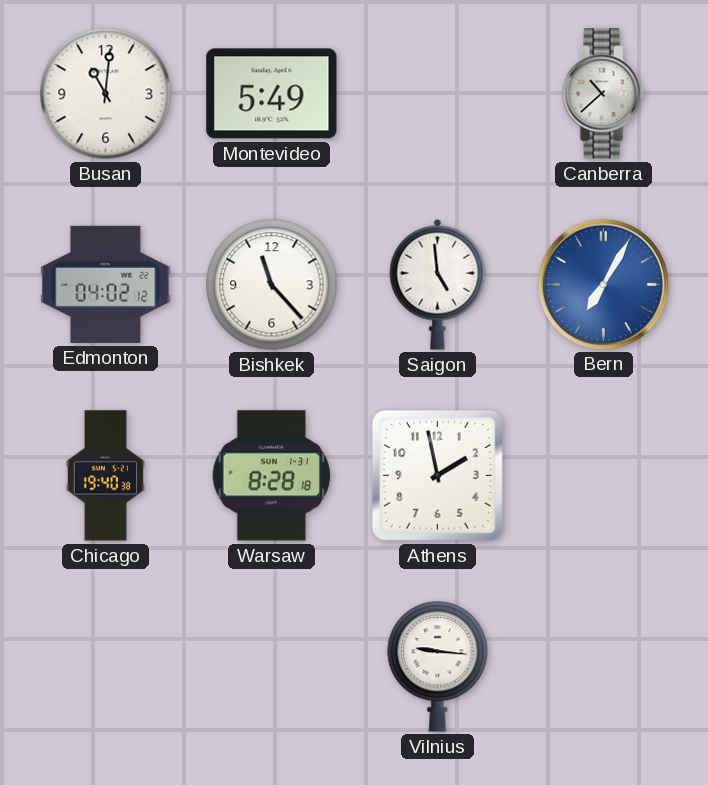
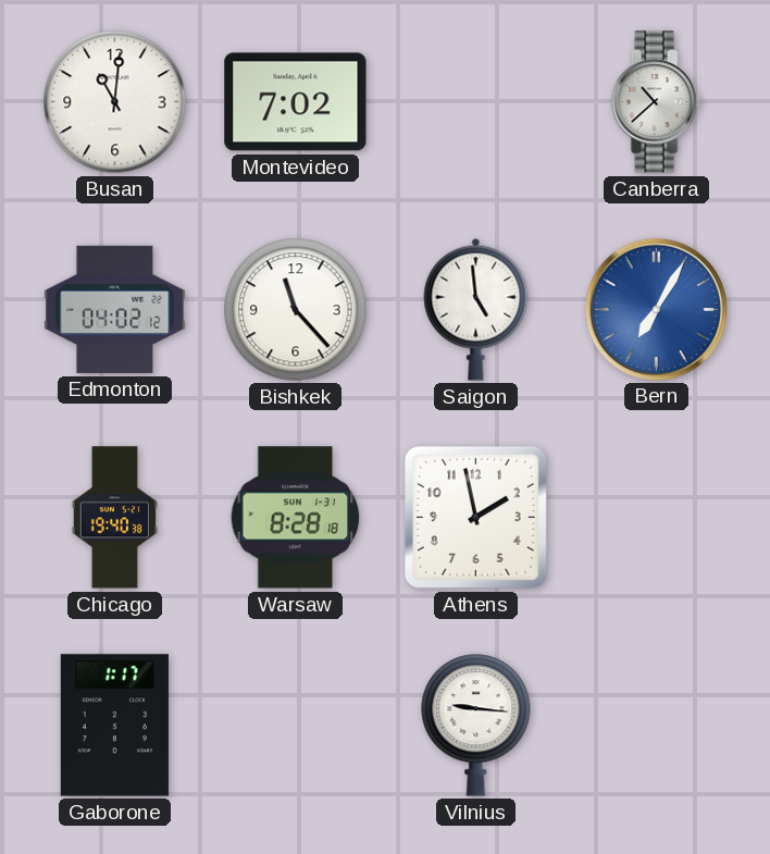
Montevideo: 5:49 -> 7:02 (296, 102)
Gaborone: none -> 1:17 (114, 726)
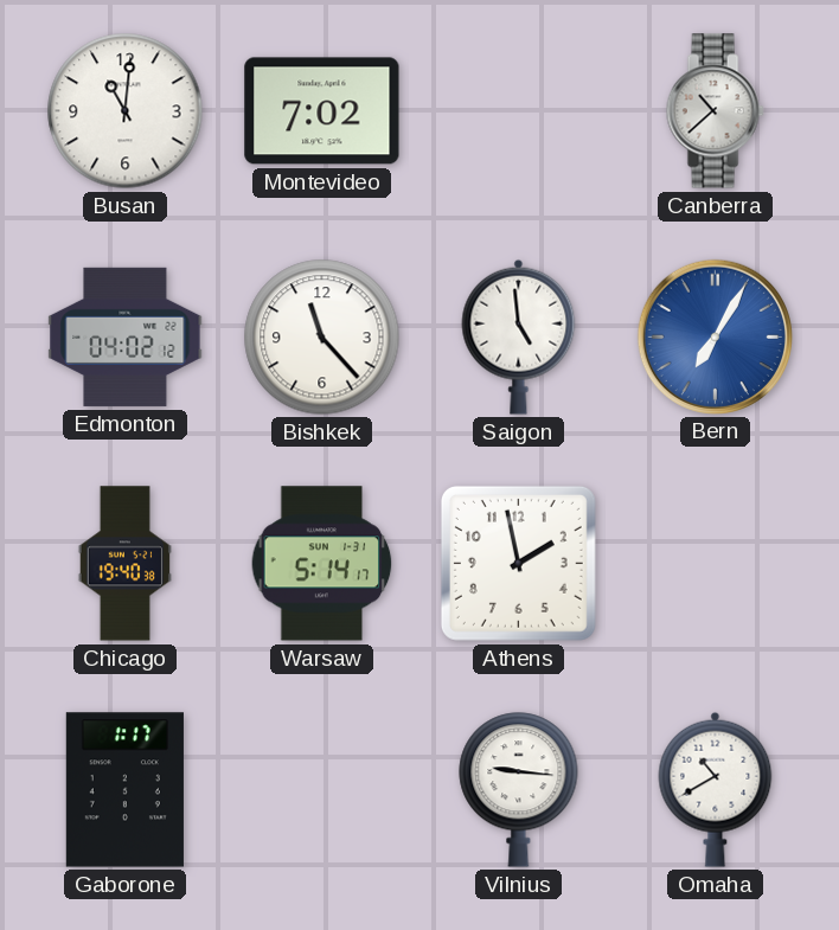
Warsaw: 8:28 -> 5:14 (322, 564)
Omaha: none -> 10:40 (716, 789)
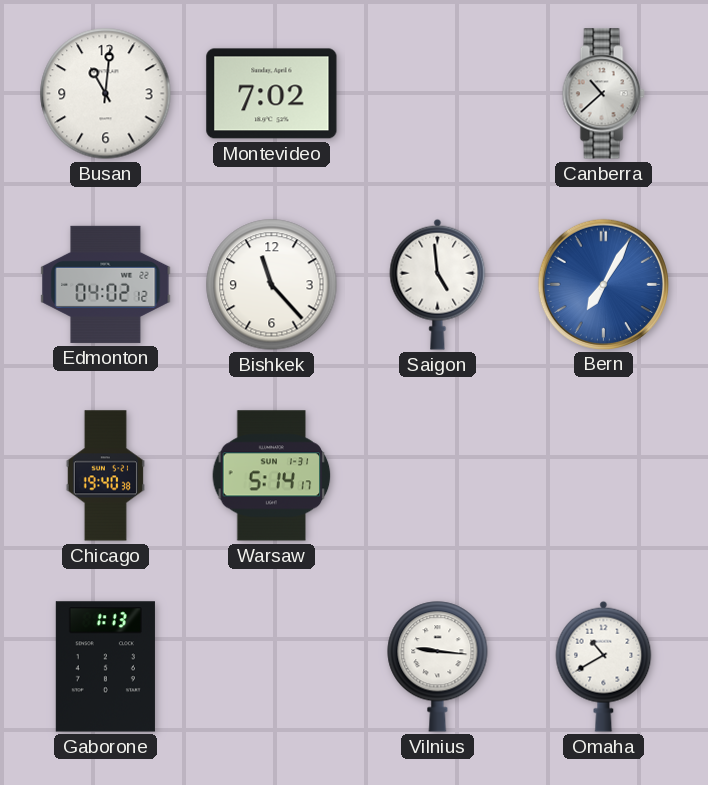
Athens: 1:58 -> none (518, 563)
Gaborone: 1:17 -> 1:13 (105, 667)
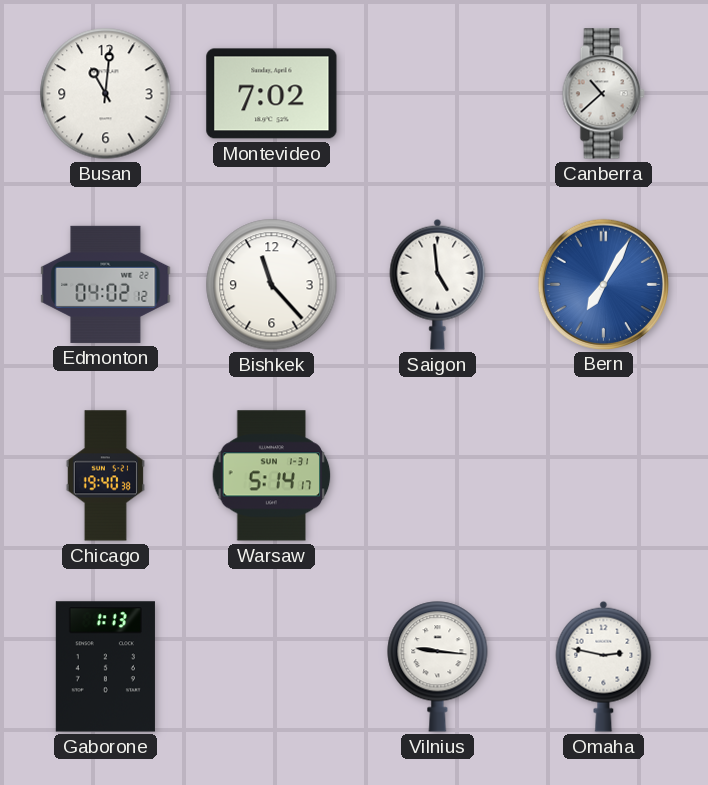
Omaha: 10:40 -> 2:47 (604, 666)
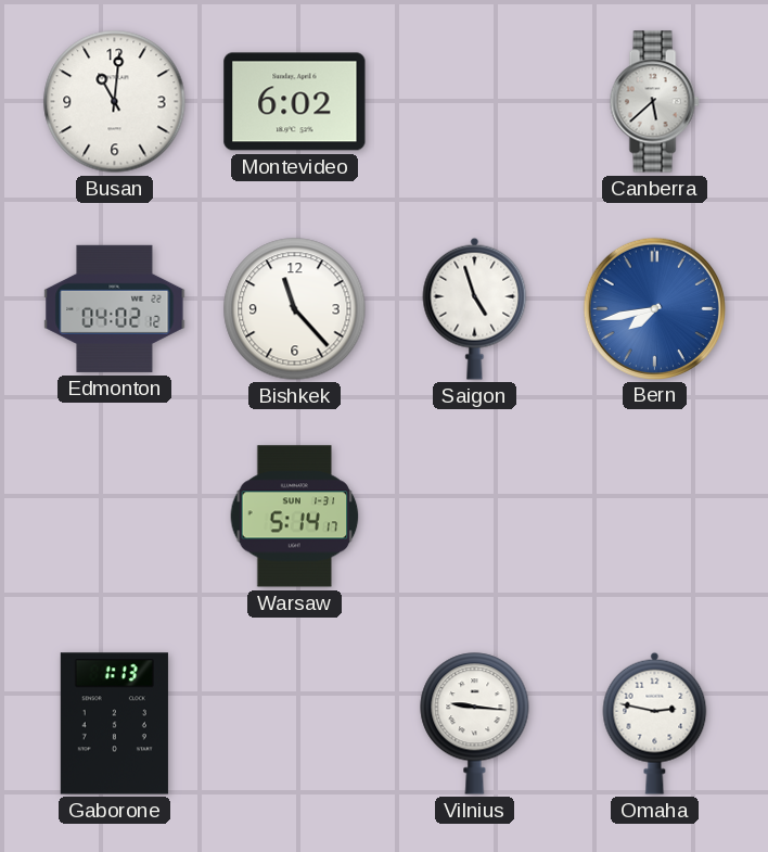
Montevideo: 7:02 -> 6:02 (295, 102)
Canberra: 10:38 -> 5:38 (654, 102)
Saigon: 4:59 -> 4:57 (475, 308)
Bern: 7:05 -> 7:43 (654, 308)
Chicago: 19:40 -> none (105, 476)
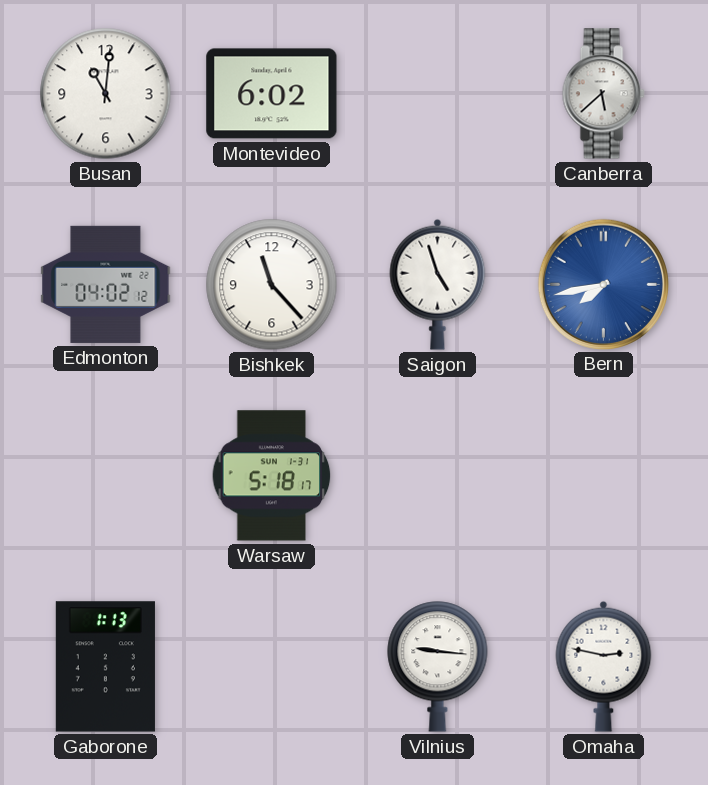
Warsaw: 5:14 -> 5:18 (272, 476)
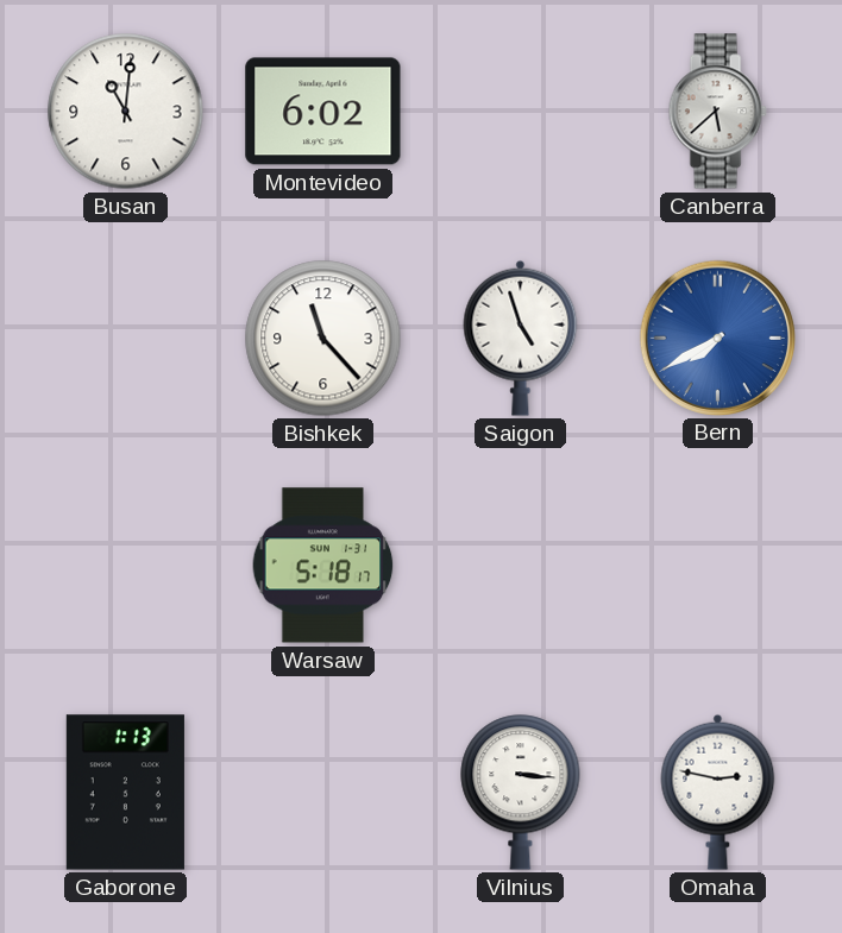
Edmonton: 04:02 -> none (106, 284)
Bern: 7:43 -> 7:40 (717, 338)
Vilnius: 9:16 -> 3:16 (521, 793)
